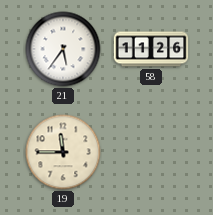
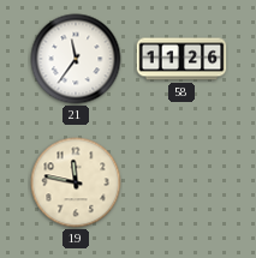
21: 5:36 -> 11:36 (76, 59)
19: 11:45 -> 11:47 (76, 182)
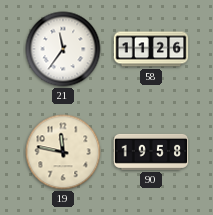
90: none -> 19:58 (151, 152)
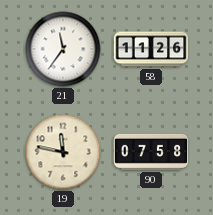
90: 19:58 -> 07:58 (151, 152)
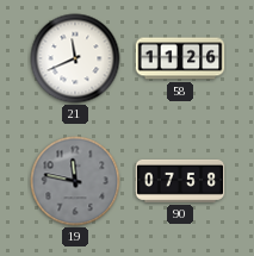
21: 11:36 -> 11:41 (75, 58)
19 dial: cream -> grey (75, 181)
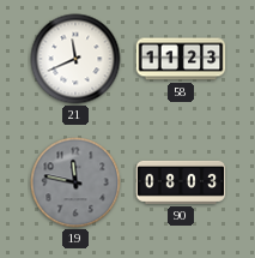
58: 11:26 -> 11:23 (181, 59)
90: 07:58 -> 08:03 (181, 182)
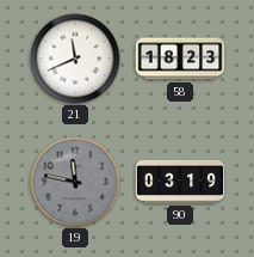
58: 11:23 -> 18:23 (180, 59)
90: 08:03 -> 03:19 (180, 182)
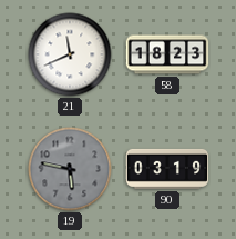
19: 11:47 -> 5:47 (70, 169)
